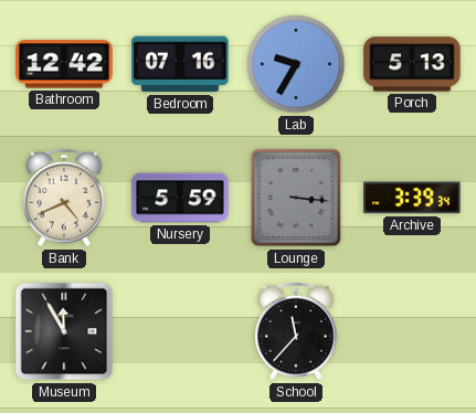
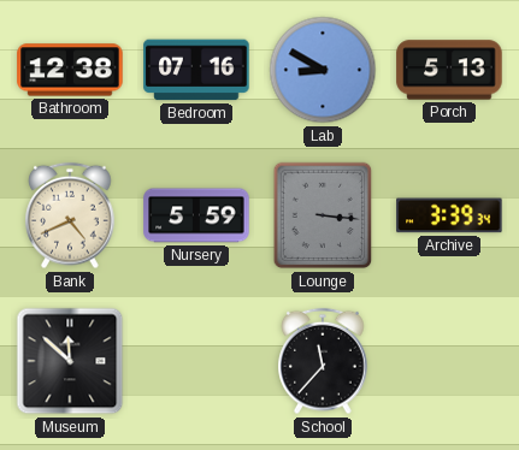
Bathroom: 12:42 -> 12:38 (70, 70)
Lab: 9:35 -> 8:50 (323, 70)
Museum: 11:55 -> 11:52 (70, 361)
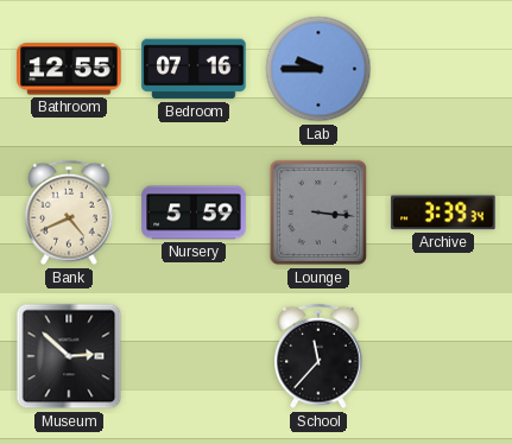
Bathroom: 12:38 -> 12:55 (69, 69)
Lab: 8:50 -> 9:45 (318, 69)
Porch: 5:13 -> none (449, 70)
Museum: 11:52 -> 2:52 (69, 356)
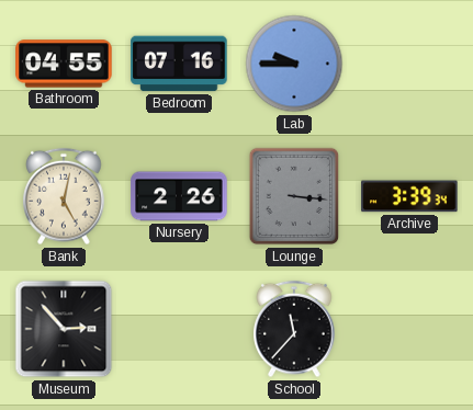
Bathroom: 12:55 -> 04:55 (64, 64)
Bank: 4:41 -> 5:02 (64, 196)
Nursery: 5:59 -> 2:26 (179, 196)
Museum: 2:52 -> 2:53 (64, 329)
